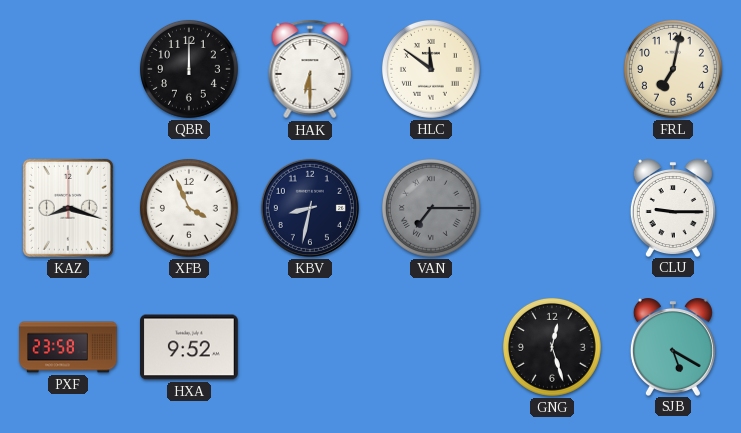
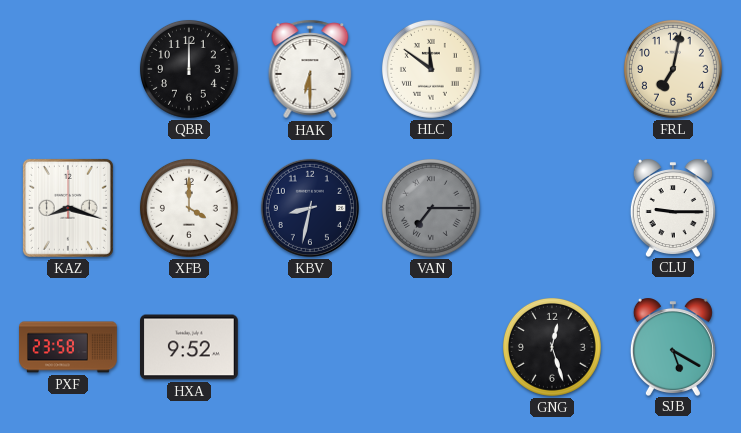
XFB: 3:56 -> 4:00 (189, 208)
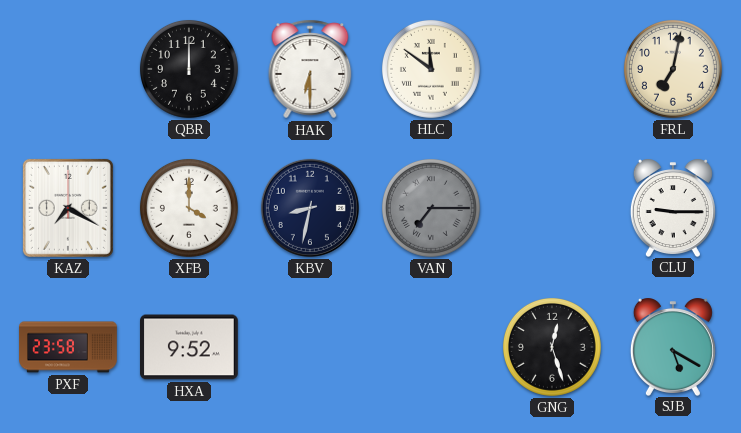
KAZ: 8:18 -> 7:20 (68, 208)
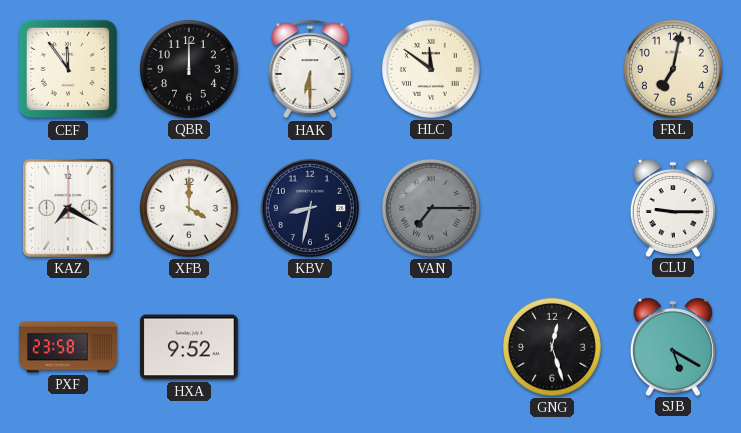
CEF: none -> 11:54 (68, 69)
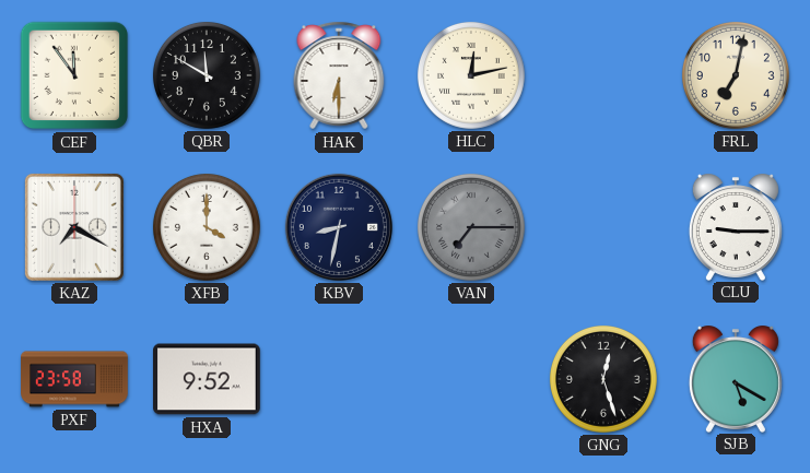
QBR: 12:00 -> 11:50 (207, 75)
HLC: 11:51 -> 12:13 (471, 75)
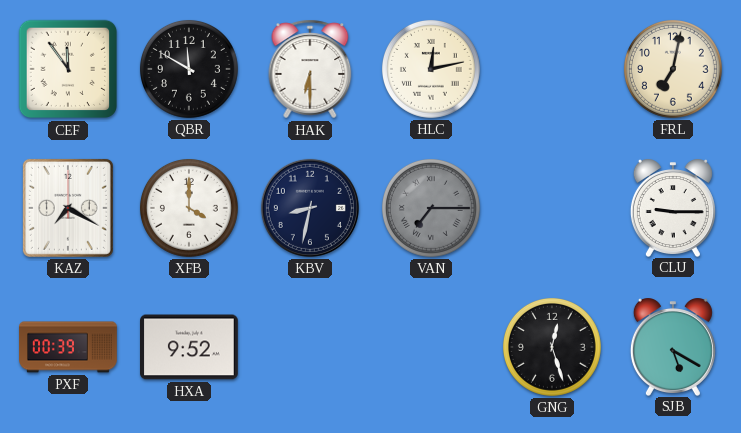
PXF: 23:58 -> 00:39 (68, 347)
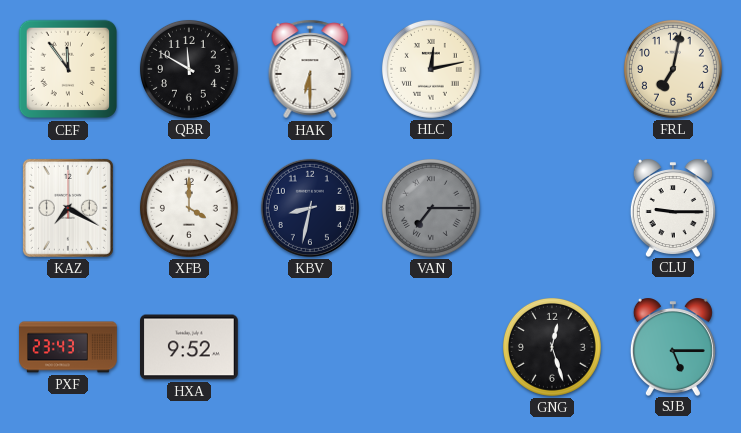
PXF: 00:39 -> 23:43 (68, 347)
SJB: 5:20 -> 5:15 (673, 347)
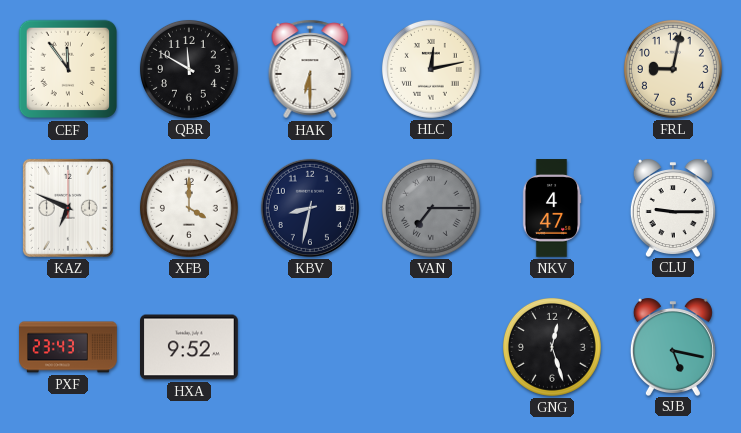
FRL: 7:02 -> 9:02 (673, 69)
KAZ: 7:20 -> 6:49 (68, 208)
NKV: none -> 4:47 (552, 208)
SJB: 5:15 -> 5:17 (673, 347)
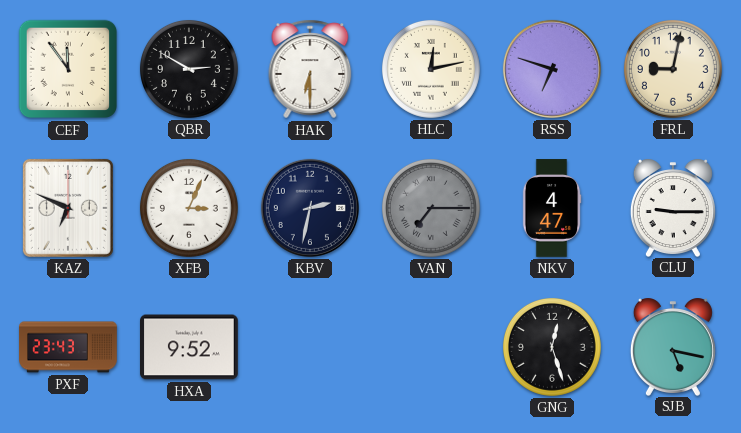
QBR: 11:50 -> 2:50 (189, 69)
RSS: none -> 6:48 (552, 69)
XFB: 4:00 -> 3:04 (189, 208)
KBV: 8:32 -> 2:32 (310, 208)
